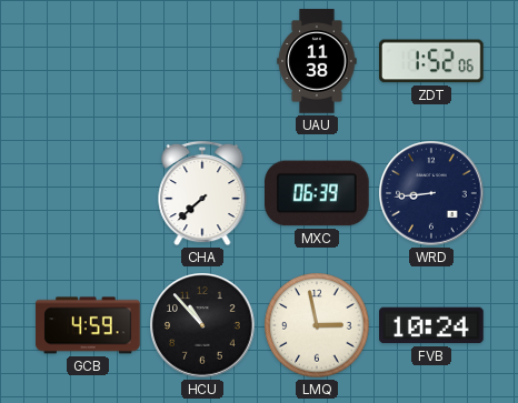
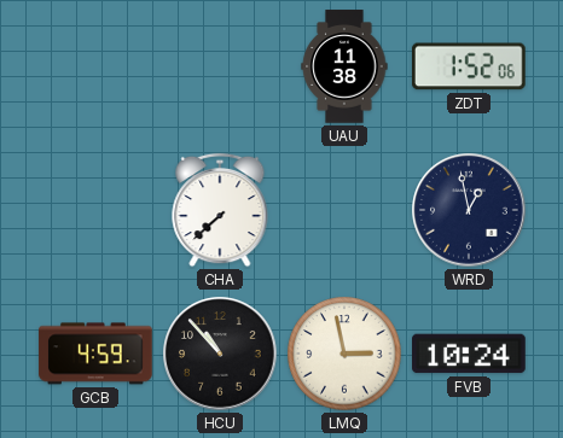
MXC: 06:39 -> none (318, 193)
WRD: 8:44 -> 12:58 (469, 210)
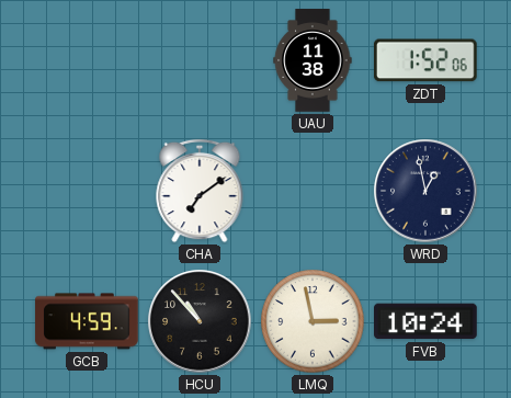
CHA: 7:38 -> 7:09 (200, 191)
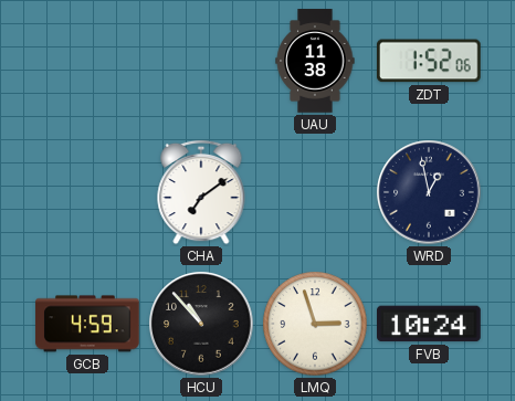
LMQ: 2:58 -> 2:57 (315, 324)
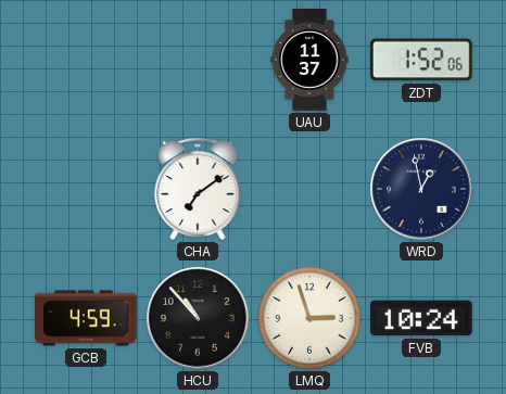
UAU: 11:38 -> 11:37 (309, 60)
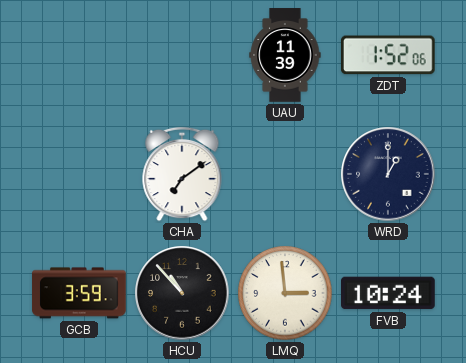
UAU: 11:37 -> 11:39 (285, 55)
WRD: 12:58 -> 1:00 (388, 174)
GCB: 4:59 -> 3:59 (79, 293)
LMQ: 2:57 -> 2:59 (285, 293)
